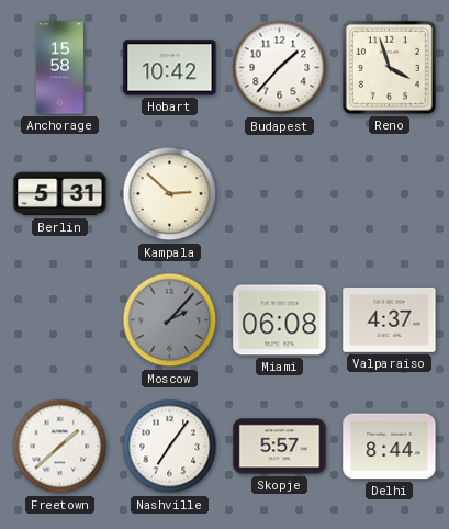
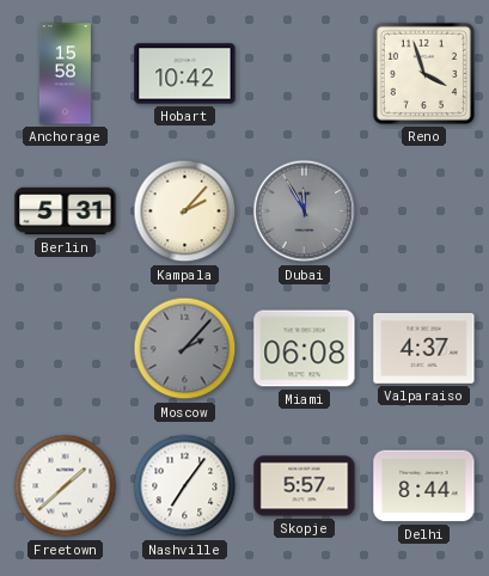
Budapest: 1:37 -> none (280, 68)
Kampala: 2:52 -> 2:07 (185, 212)
Dubai: none -> 11:55 (305, 212)
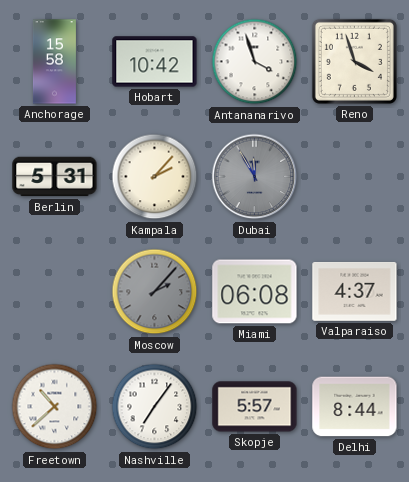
Antananarivo: none -> 3:57 (255, 62)
Freetown: 1:38 -> 10:38 (55, 407)
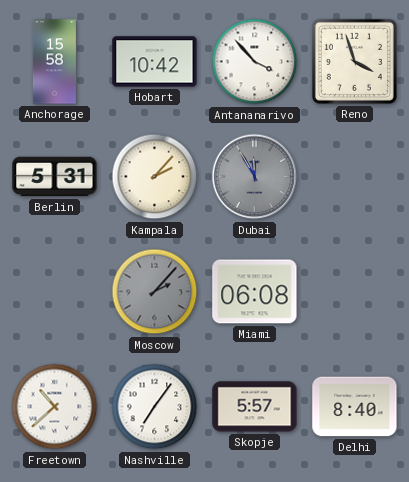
Antananarivo: 3:57 -> 3:53 (255, 62)
Valparaiso: 4:37 -> none (355, 291)
Delhi: 8:44 -> 8:40 (355, 407)
